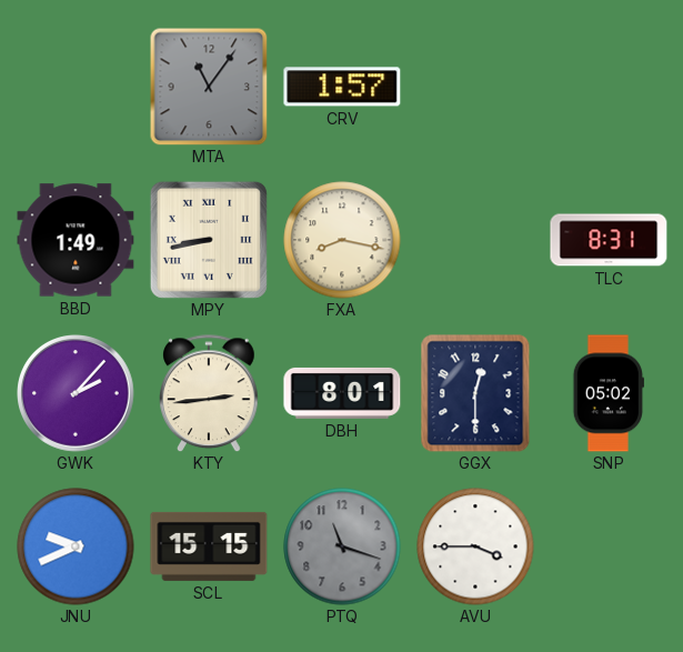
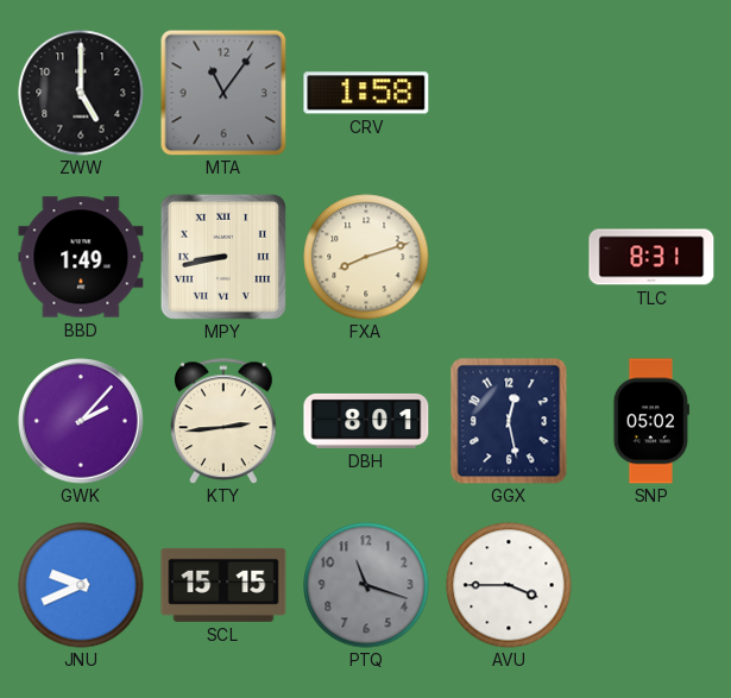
ZWW: none -> 5:00 (81, 93)
CRV: 1:57 -> 1:58 (366, 93)
FXA: 8:17 -> 8:12 (366, 257)
GGX: 12:30 -> 12:28 (509, 421)
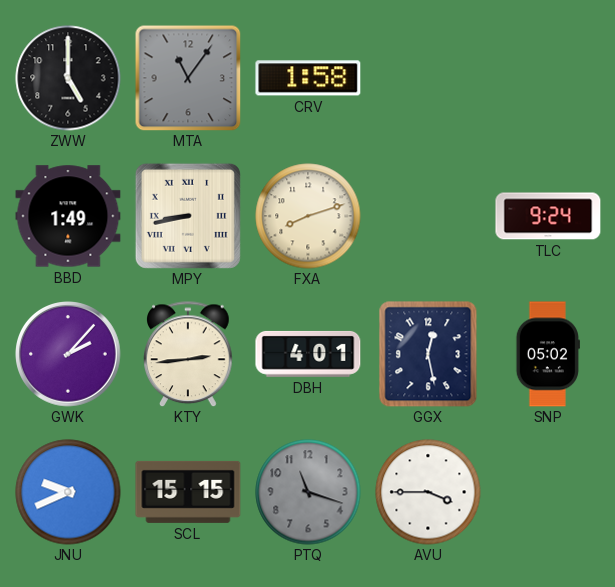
TLC: 8:31 -> 9:24 (548, 216)
DBH: 8:01 -> 4:01 (308, 354)
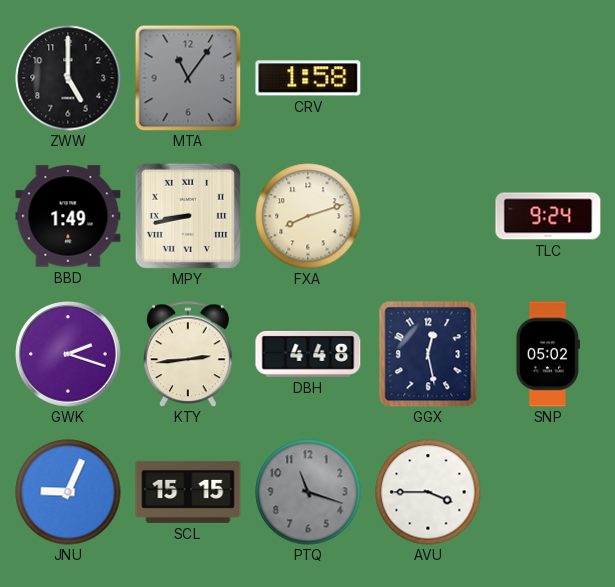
GWK: 2:07 -> 2:18 (69, 355)
DBH: 4:01 -> 4:48 (308, 354)
JNU: 9:41 -> 9:04 (68, 492)
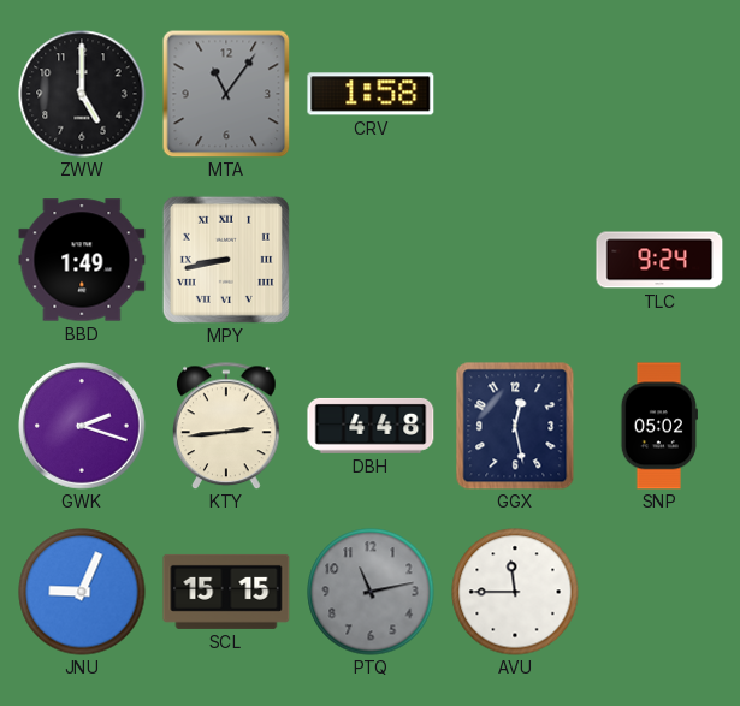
FXA: 8:12 -> none (308, 216)
PTQ: 11:18 -> 11:13 (371, 592)
AVU: 3:45 -> 11:45 (515, 592)
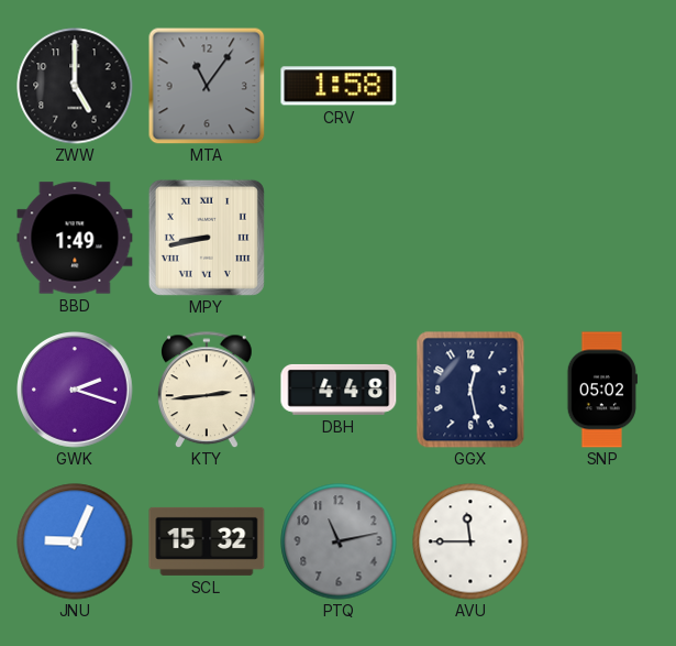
TLC: 9:24 -> none (659, 260)
SCL: 15:15 -> 15:32 (207, 541)
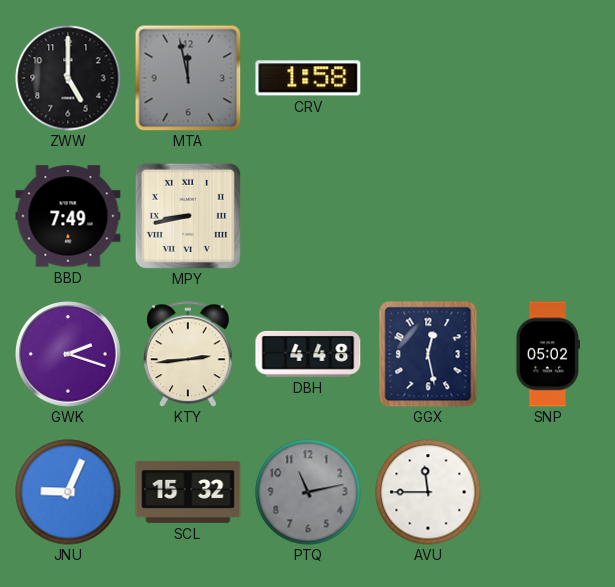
MTA: 11:06 -> 11:58 (188, 78)
BBD: 1:49 -> 7:49 (68, 216)
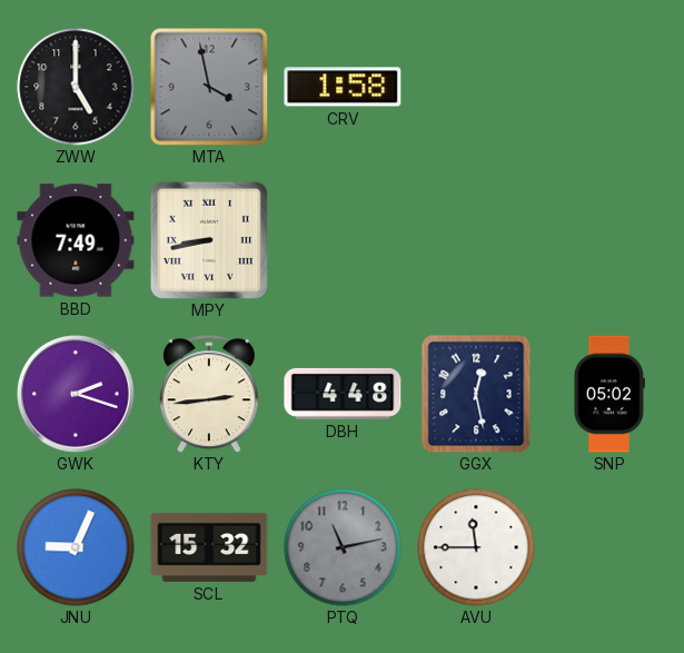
MTA: 11:58 -> 3:58 (209, 87)
